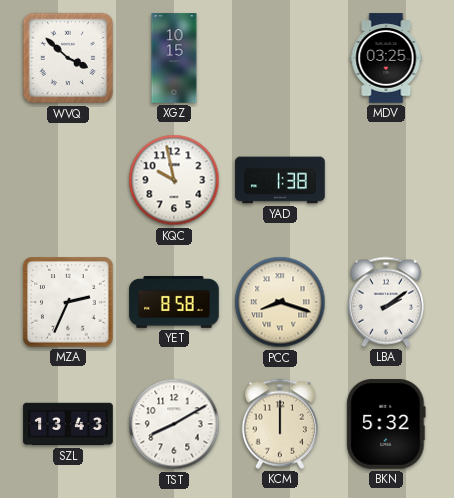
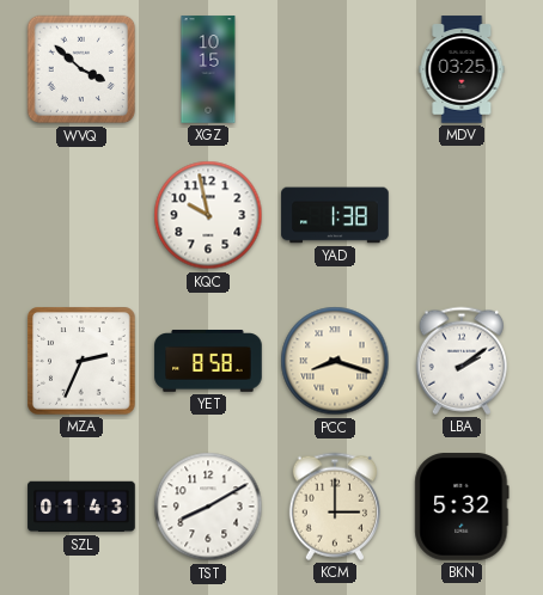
SZL: 13:43 -> 01:43 (81, 507)
KCM: 12:00 -> 3:00 (335, 507)
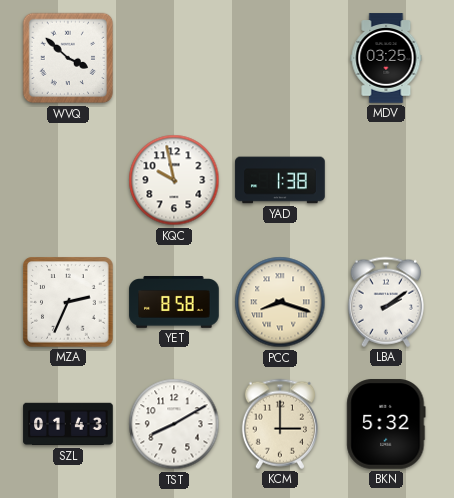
XGZ: 10:15 -> none (208, 69)
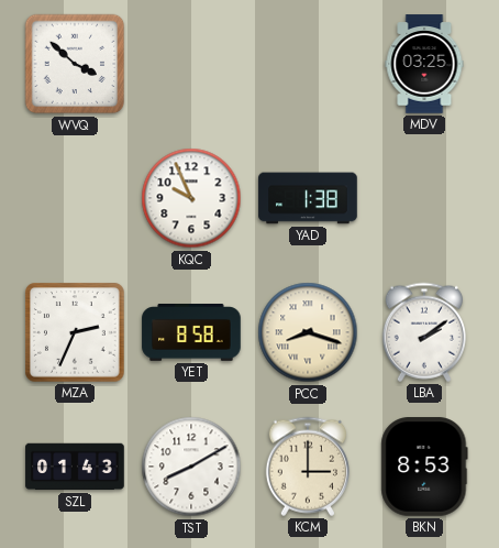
KQC: 9:58 -> 9:56 (191, 198)
BKN: 5:32 -> 8:53 (424, 467)
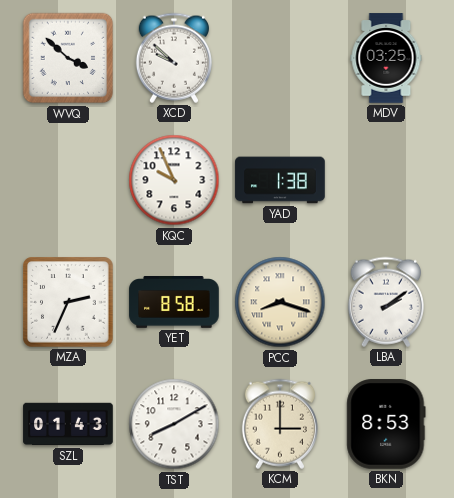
XCD: none -> 9:52 (174, 58)
